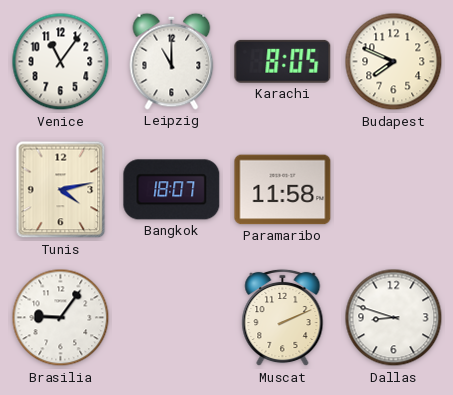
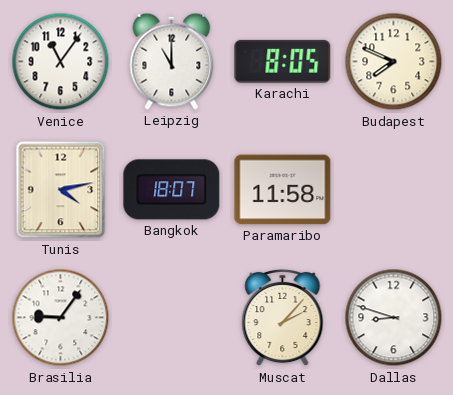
Muscat: 2:11 -> 2:07 (283, 318)
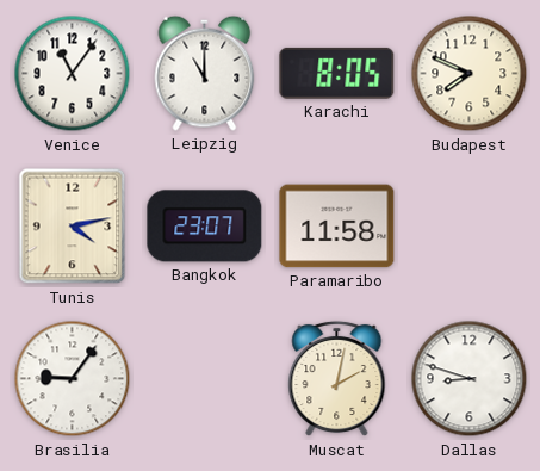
Bangkok: 18:07 -> 23:07 (205, 227)
Muscat: 2:07 -> 2:02 (337, 379)
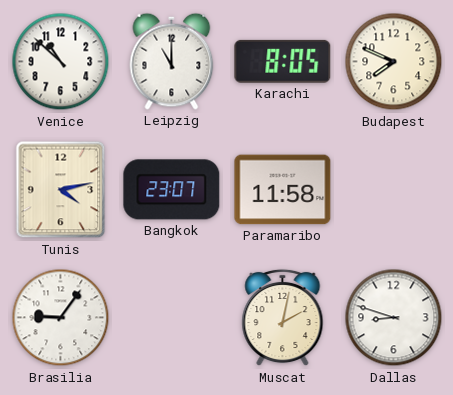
Venice: 11:06 -> 10:52 (61, 62)
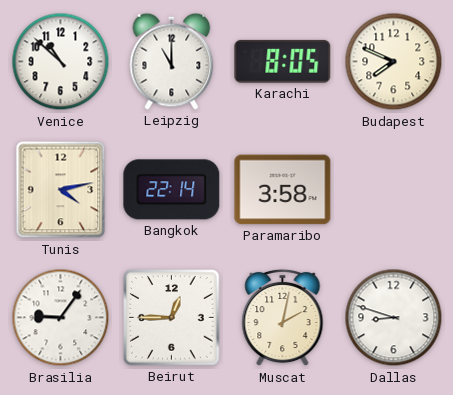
Bangkok: 23:07 -> 22:14 (172, 190)
Paramaribo: 11:58 -> 3:58 (283, 190)
Beirut: none -> 12:45 (172, 318)
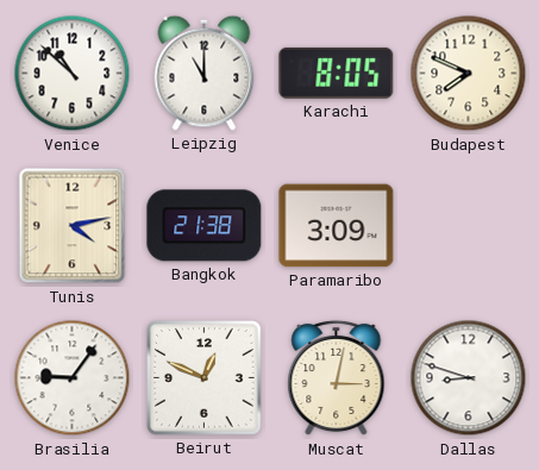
Bangkok: 22:14 -> 21:38 (205, 226)
Paramaribo: 3:58 -> 3:09 (337, 226)
Beirut: 12:45 -> 12:49 (205, 378)
Muscat: 2:02 -> 3:02 (337, 378)
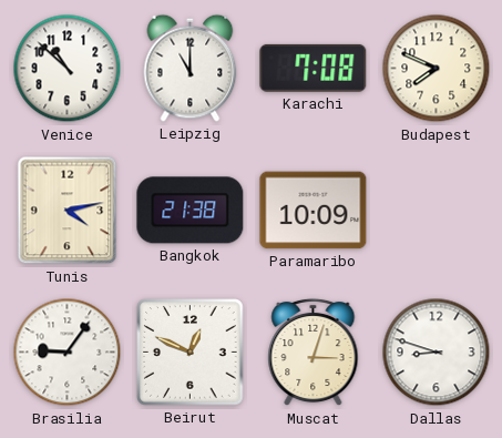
Karachi: 8:05 -> 7:08 (314, 68)
Paramaribo: 3:09 -> 10:09 (314, 211)
Muscat: 3:02 -> 3:03 (314, 353)
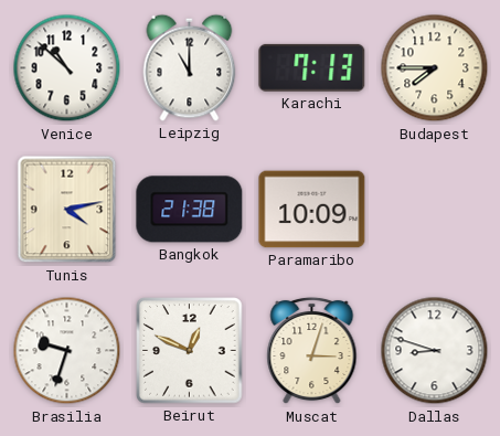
Karachi: 7:08 -> 7:13 (312, 67)
Budapest: 7:49 -> 7:45 (435, 68)
Brasilia: 9:06 -> 9:33 (67, 351)
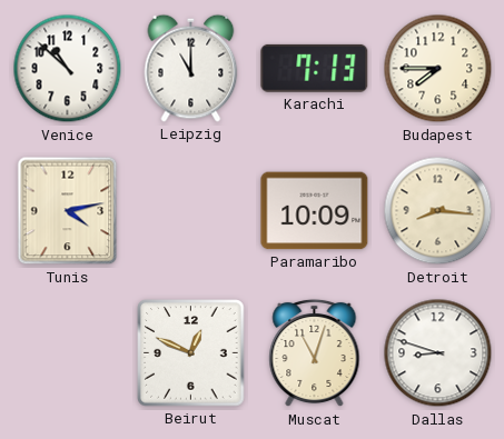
Bangkok: 21:38 -> none (190, 210)
Detroit: none -> 8:16 (438, 211)
Brasilia: 9:33 -> none (67, 351)
Muscat: 3:03 -> 11:03 (315, 353)
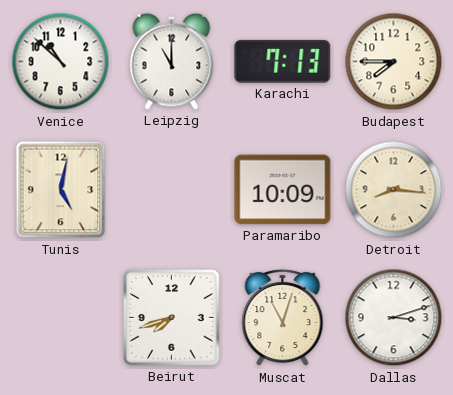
Tunis: 4:13 -> 5:02 (61, 190)
Beirut: 12:49 -> 7:42 (172, 318)
Dallas: 8:48 -> 3:12 (394, 318)
